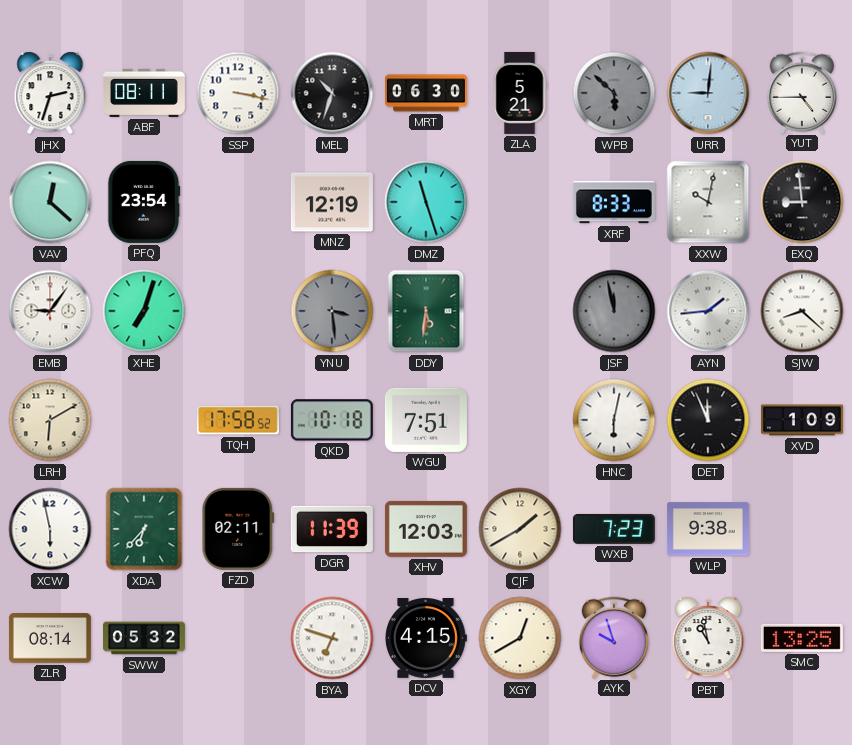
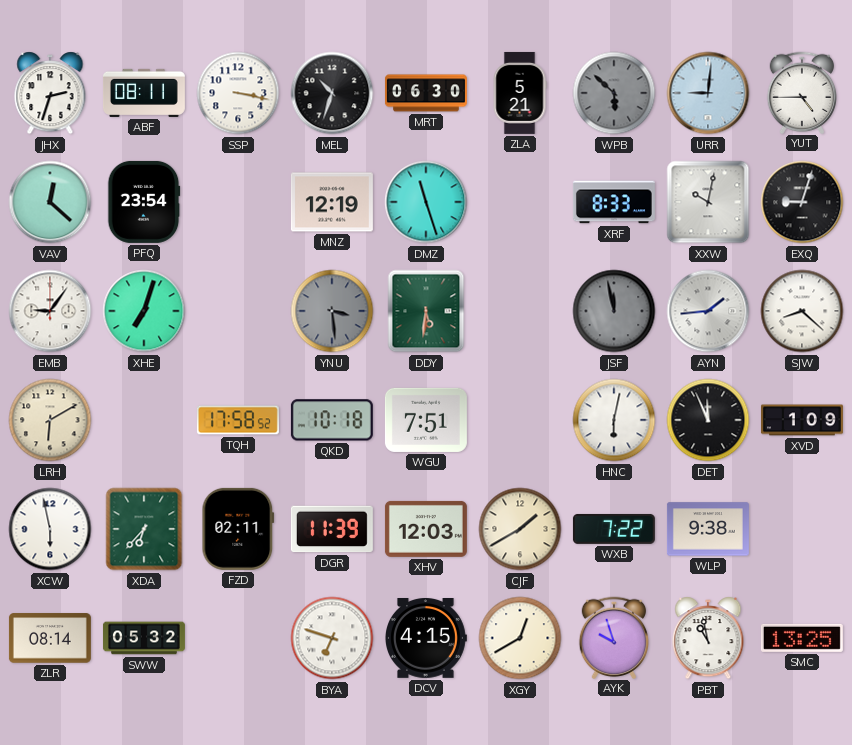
EXQ: 8:59 -> 9:03 (802, 202)
WXB: 7:23 -> 7:22 (614, 529)
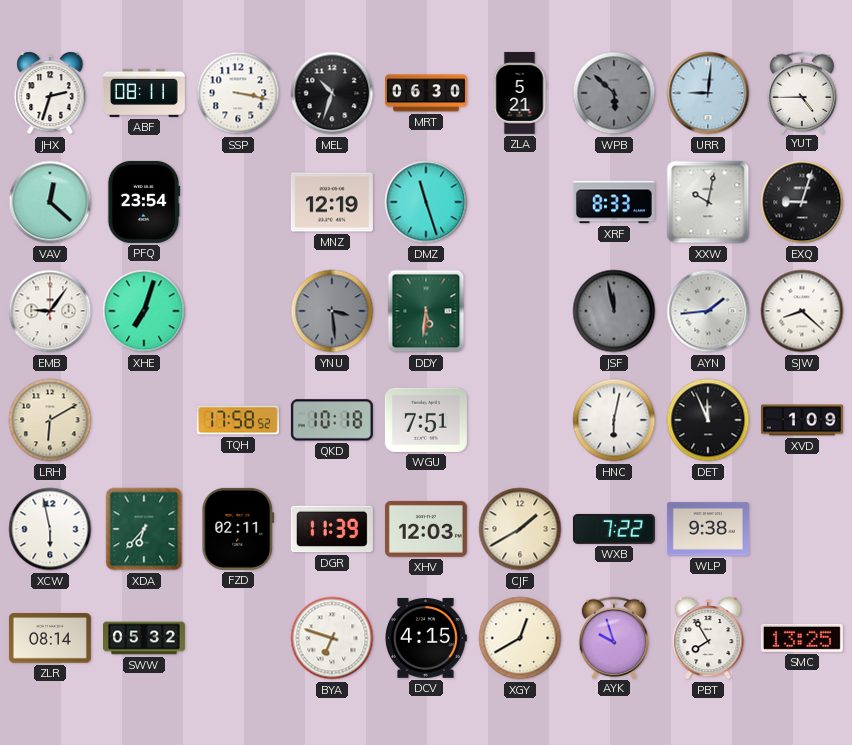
PBT: 10:58 -> 7:55 (708, 638)
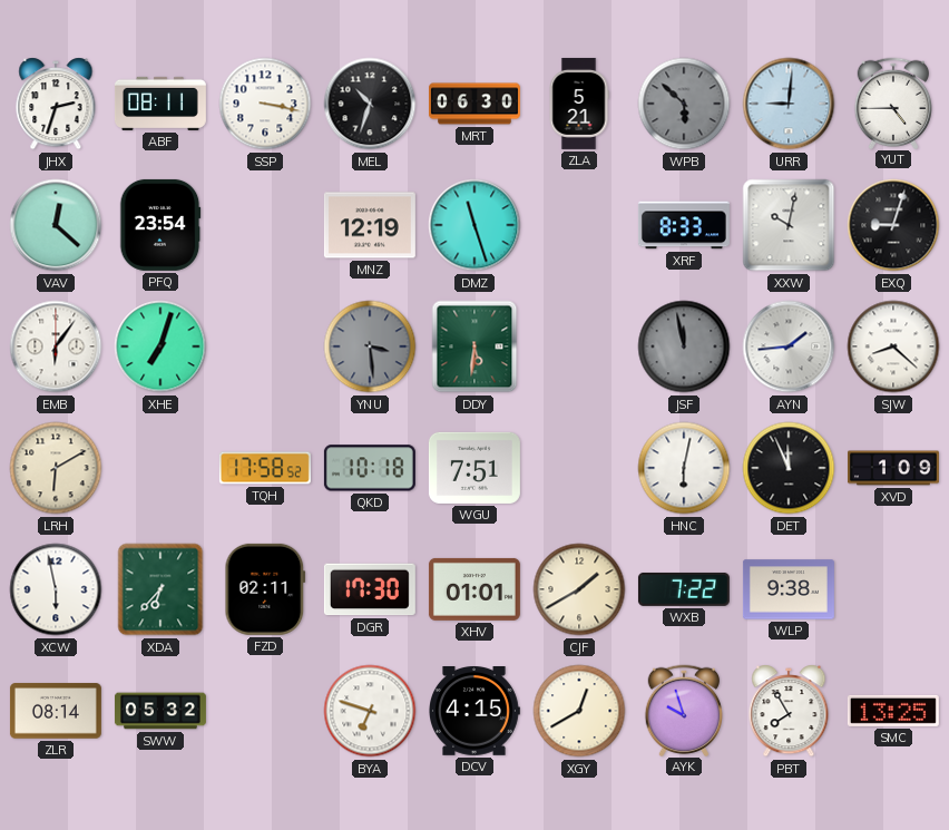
EMB: 9:06 -> 6:06 (56, 346)
DGR: 11:39 -> 17:30 (370, 589)
XHV: 12:03 -> 01:01 (474, 589)
